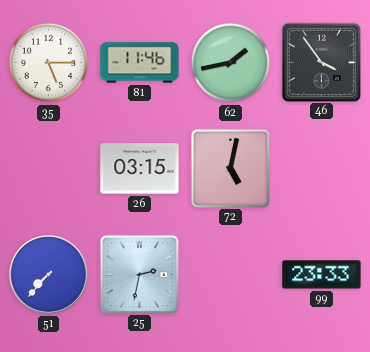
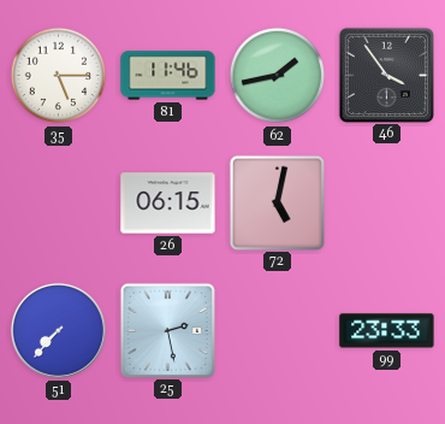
26: 03:15 -> 06:15 (168, 204)
25: 2:32 -> 2:28 (167, 330)
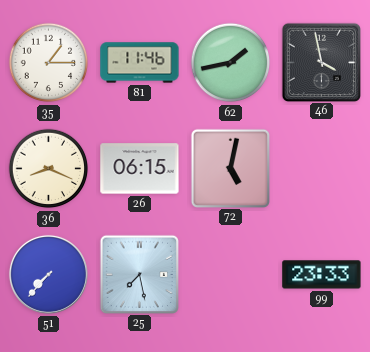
35: 5:15 -> 1:15 (49, 63)
46: 3:54 -> 3:58 (321, 62)
36: none -> 8:19 (49, 169)
25: 2:28 -> 7:28 (139, 274)
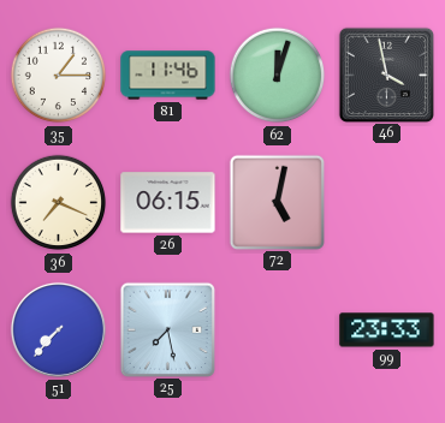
62: 1:43 -> 12:03 (278, 76)
36: 8:19 -> 7:19 (59, 203)
